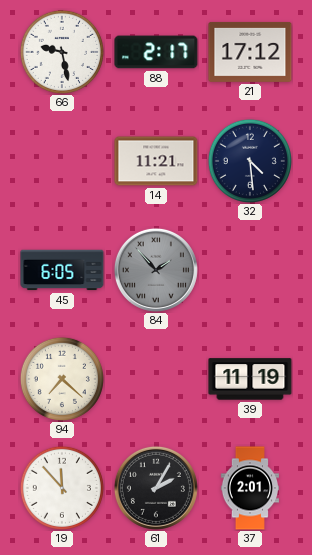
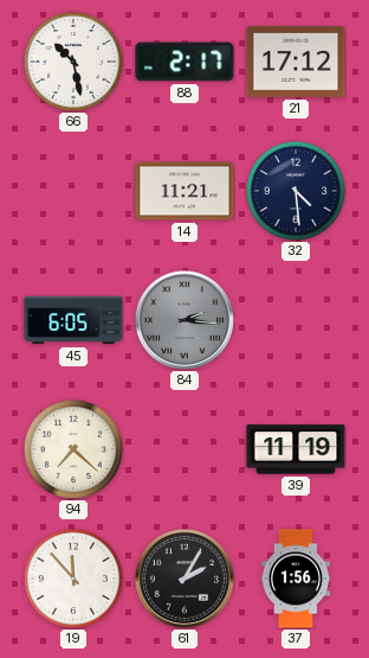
66: 9:28 -> 10:28 (73, 62)
84: 1:53 -> 2:16 (184, 320)
37: 2:01 -> 1:56 (294, 579)
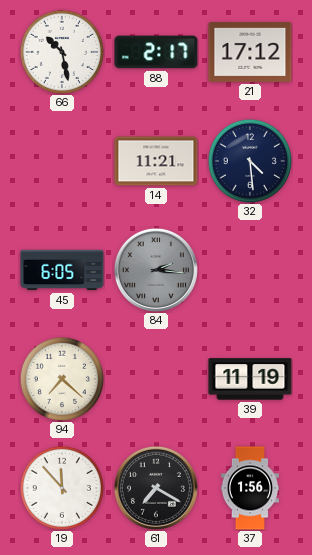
61: 2:05 -> 7:20 (156, 488)
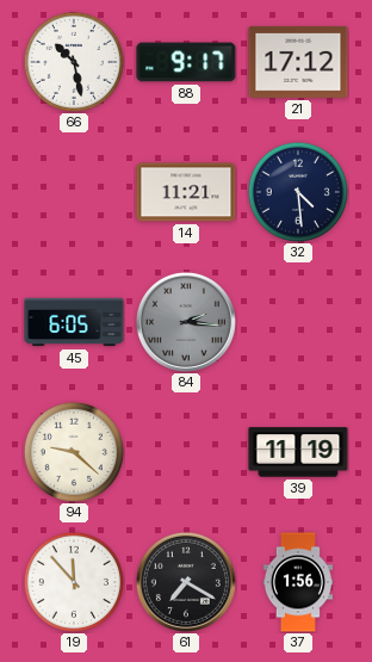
88: 2:17 -> 9:17 (186, 62)
94: 7:22 -> 9:22 (74, 452)
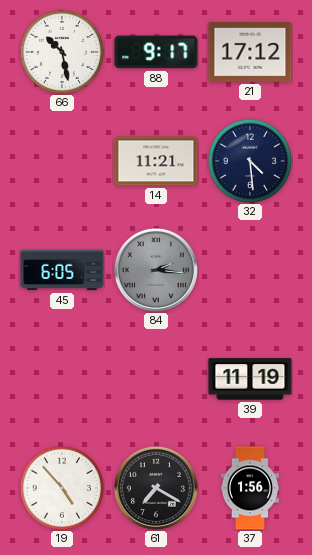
94: 9:22 -> none (74, 452)
19: 11:53 -> 4:53 (62, 488)
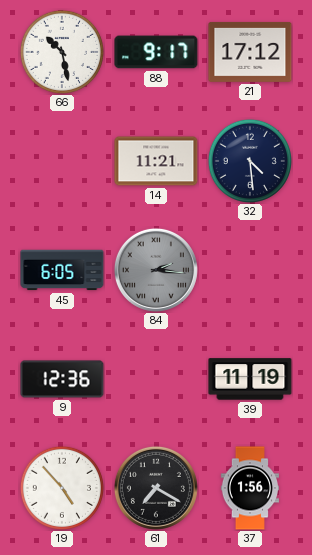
9: none -> 12:36 (62, 379)
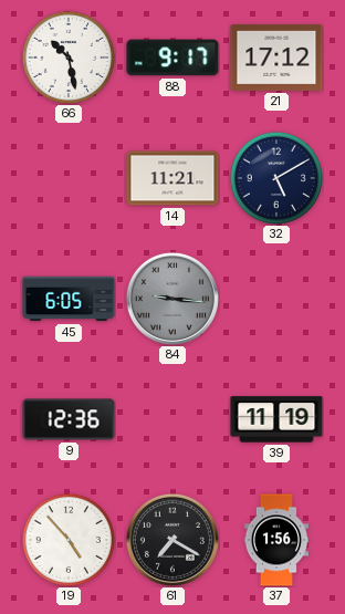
32: 4:29 -> 5:10 (276, 178)
84: 2:16 -> 9:16 (172, 299)
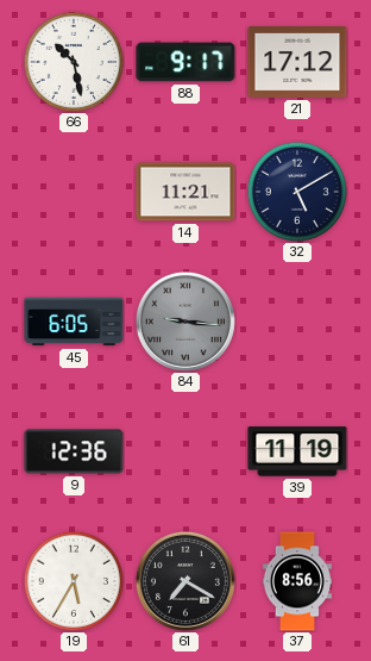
19: 4:53 -> 5:35 (74, 581)
37: 1:56 -> 8:56 (296, 581)
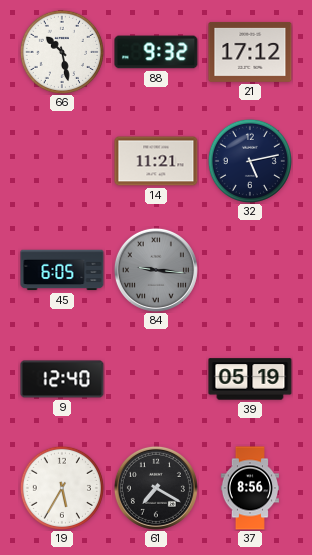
88: 9:17 -> 9:32 (156, 52)
32: 5:10 -> 5:13 (250, 161)
9: 12:36 -> 12:40 (62, 379)
39: 11:19 -> 05:19 (250, 379)
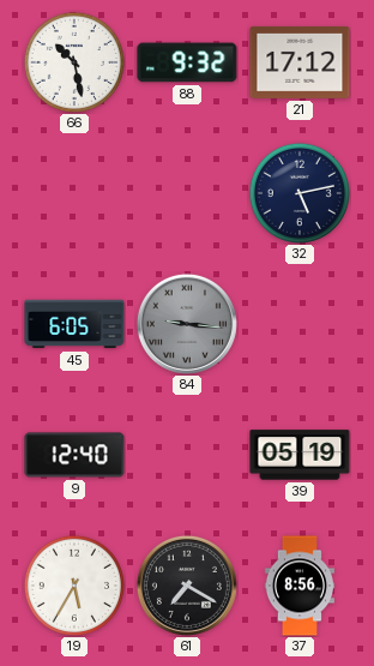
14: 11:21 -> none (156, 161)
